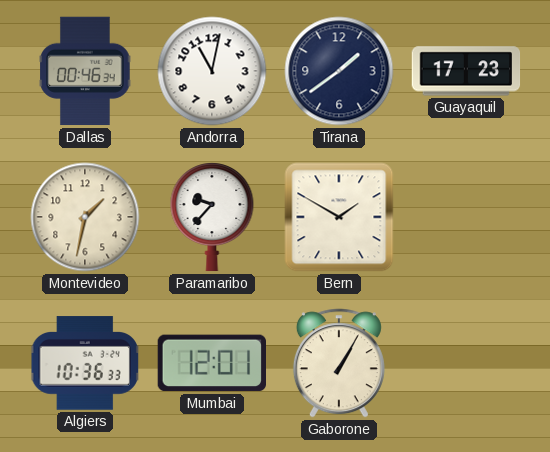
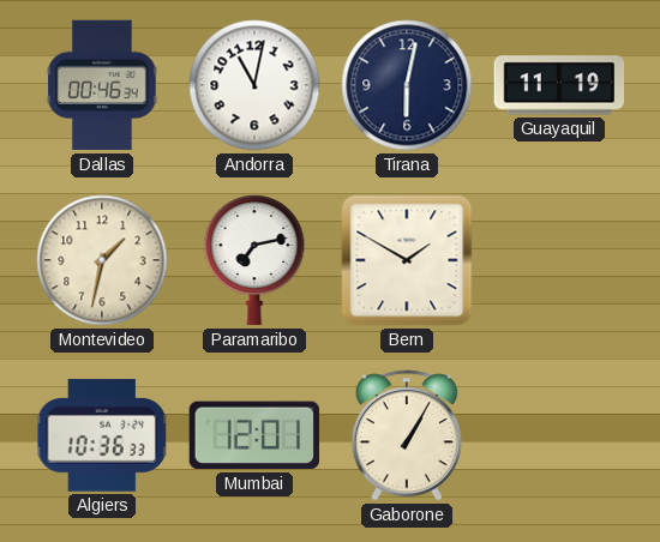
Tirana: 1:39 -> 6:02 (407, 85)
Guayaquil: 17:23 -> 11:19 (559, 85)
Paramaribo: 9:37 -> 7:13 (254, 261)
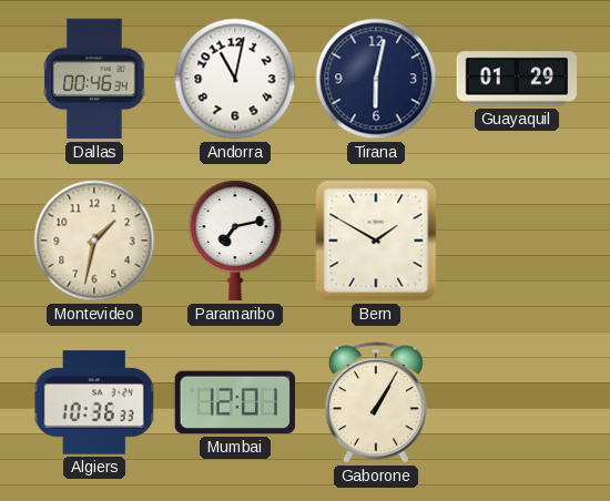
Guayaquil: 11:19 -> 01:29 (517, 79)
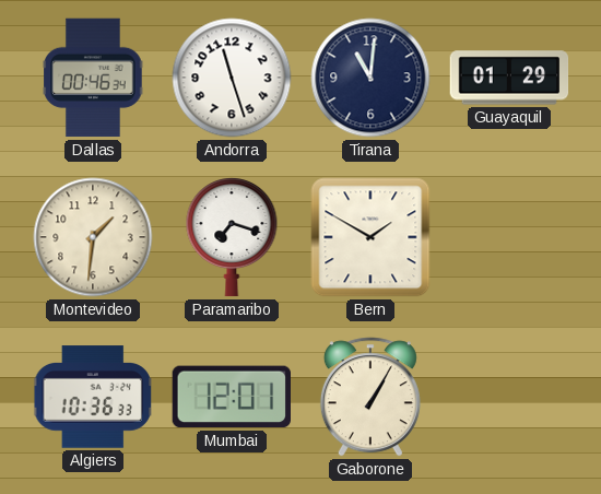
Andorra: 11:02 -> 11:27 (232, 78)
Tirana: 6:02 -> 11:01 (370, 78)
Montevideo: 1:32 -> 1:31 (93, 237)
Paramaribo: 7:13 -> 7:18 (232, 238)
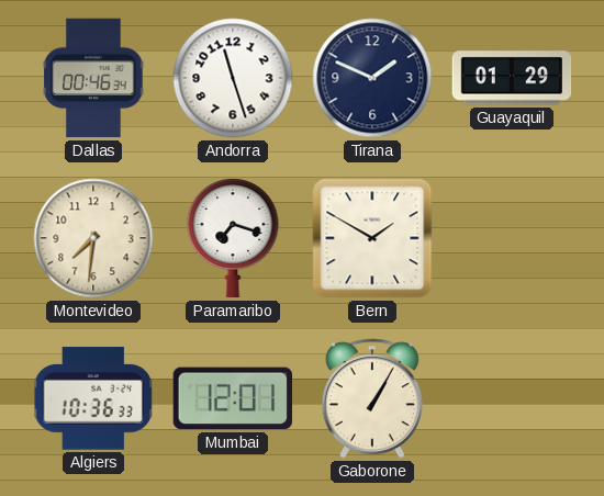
Tirana: 11:01 -> 1:49 (372, 78)
Montevideo: 1:31 -> 7:31 (93, 238)
